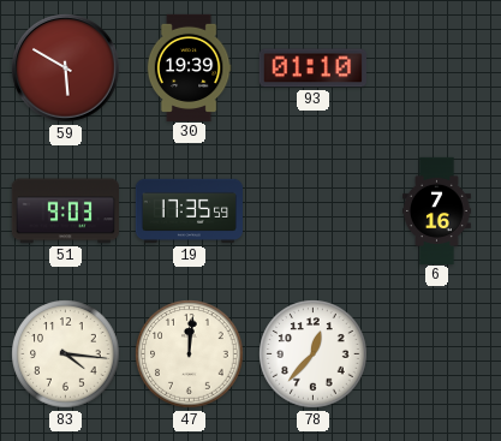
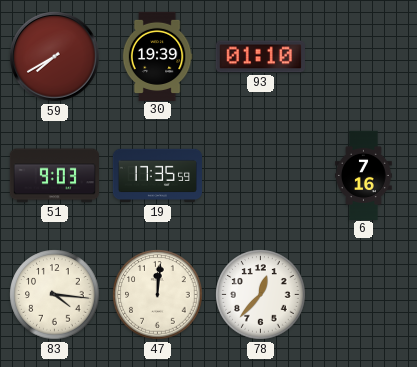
59: 5:50 -> 7:40 (55, 57)
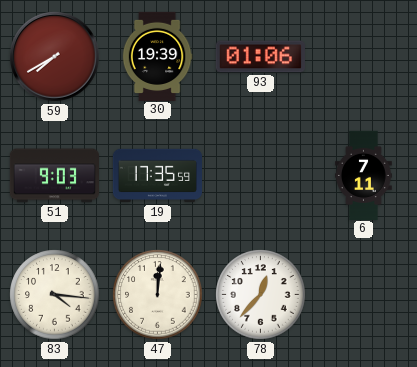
93: 01:10 -> 01:06 (260, 57)
6: 7:16 -> 7:11 (364, 175)
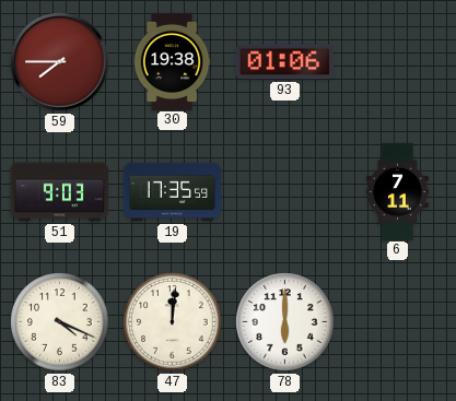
59: 7:40 -> 7:45 (60, 62)
30: 19:39 -> 19:38 (172, 61)
83: 4:16 -> 4:19 (60, 322)
78: 12:37 -> 6:00 (285, 322)
